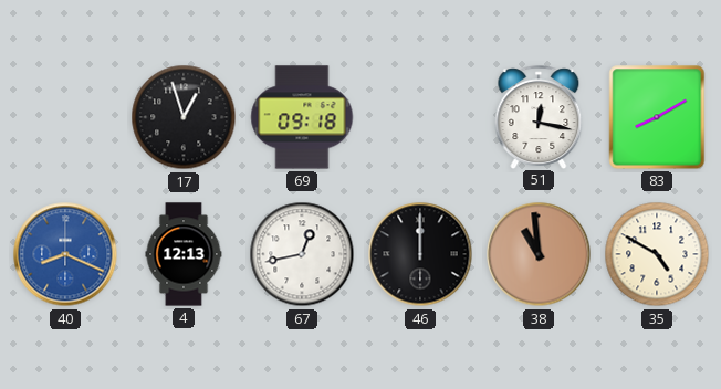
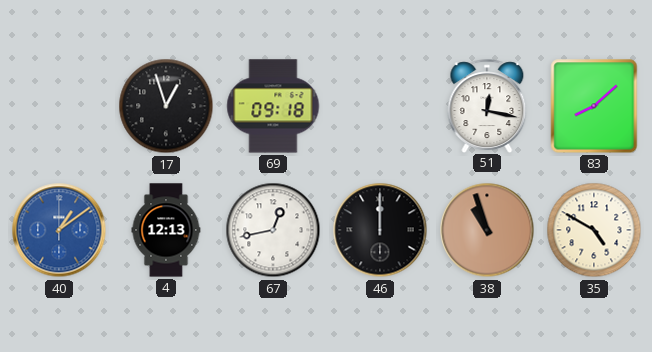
83: 8:10 -> 8:08 (594, 106)
40: 8:19 -> 1:09 (59, 230)
38: 10:59 -> 10:57 (487, 230)
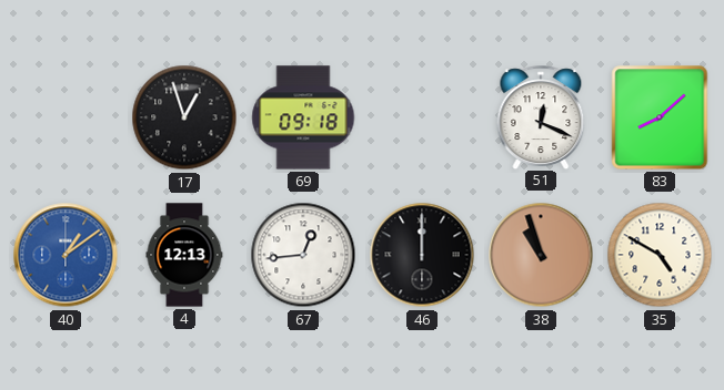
51: 12:17 -> 12:19 (541, 117)
67: 12:43 -> 12:44 (303, 255)
